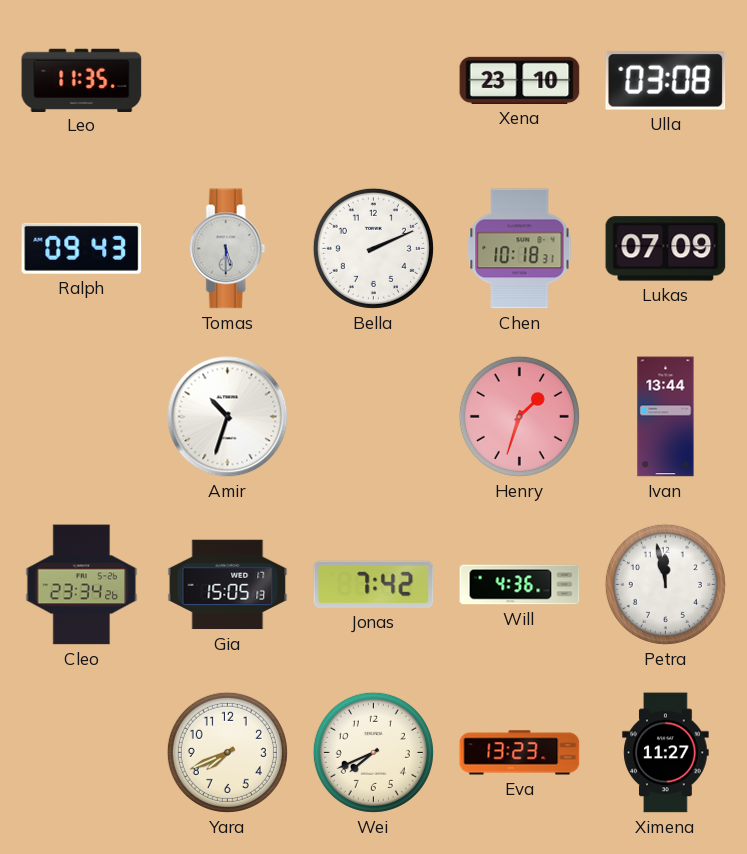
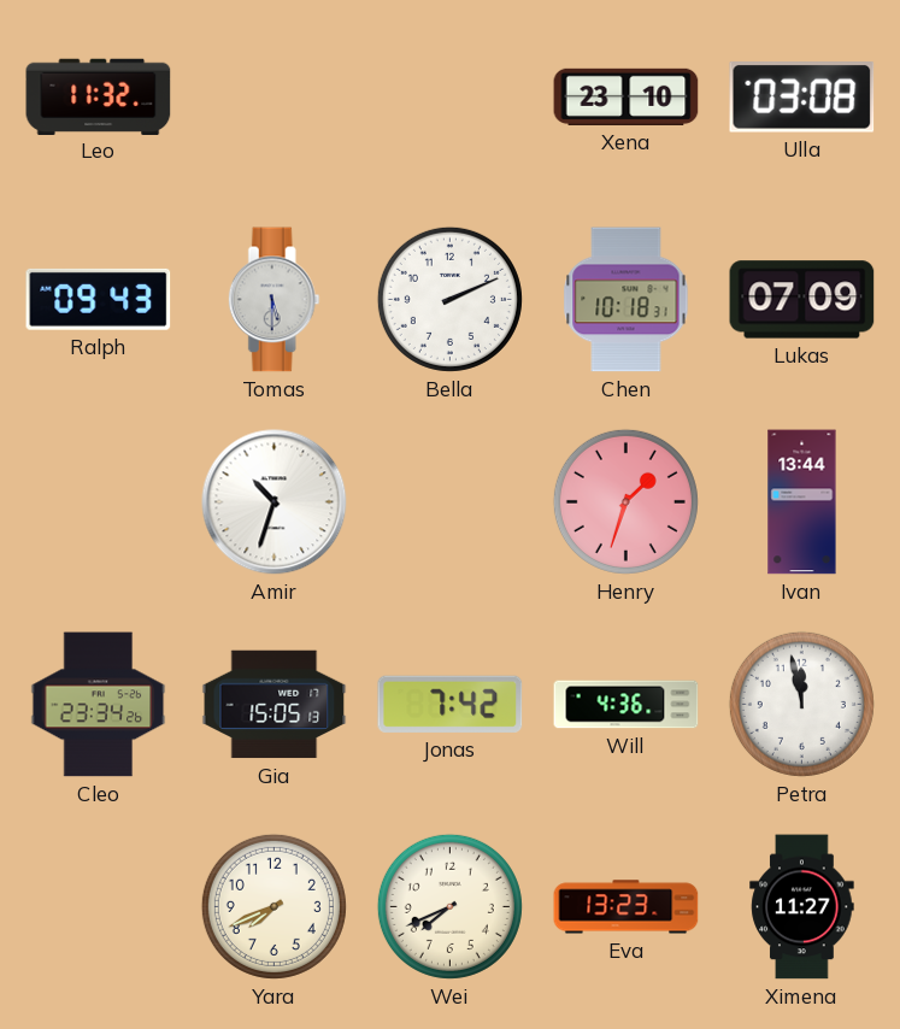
Leo: 11:35 -> 11:32 (99, 96)
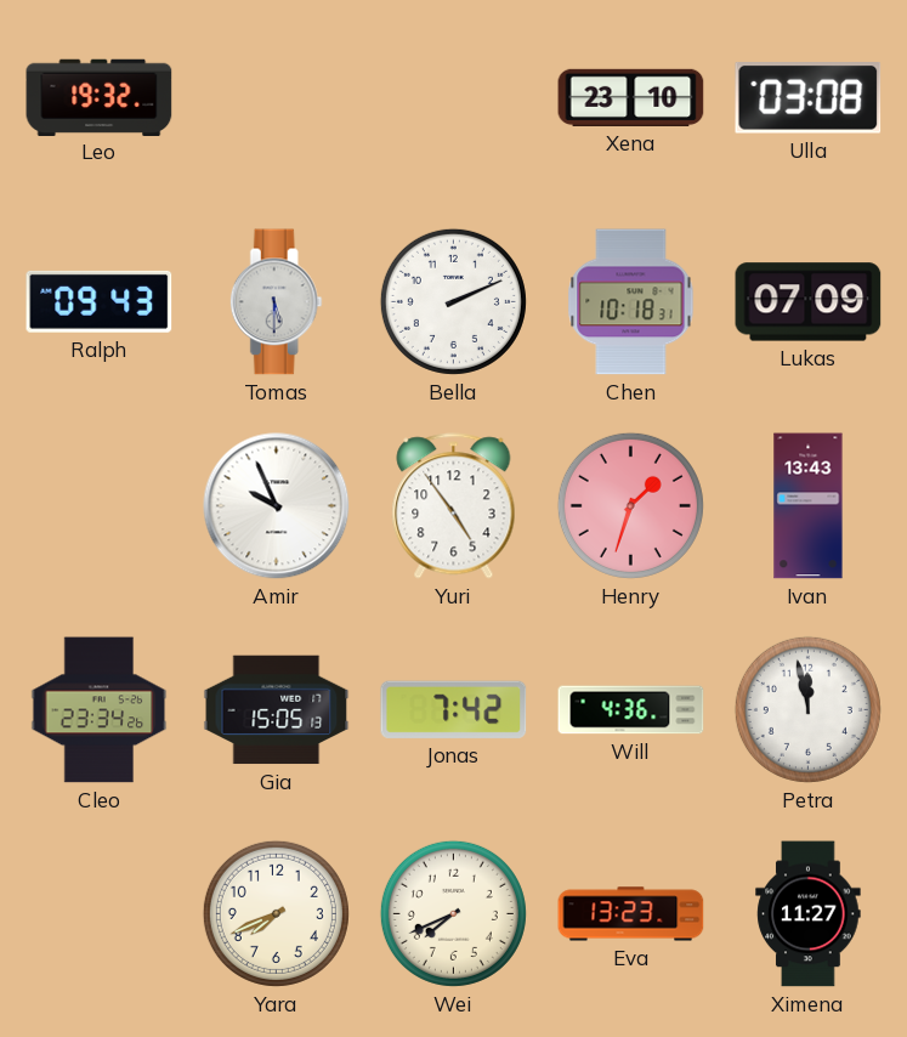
Leo: 11:32 -> 19:32 (100, 97)
Amir: 10:33 -> 9:56 (277, 506)
Yuri: none -> 4:54 (454, 506)
Ivan: 13:44 -> 13:43 (809, 506)
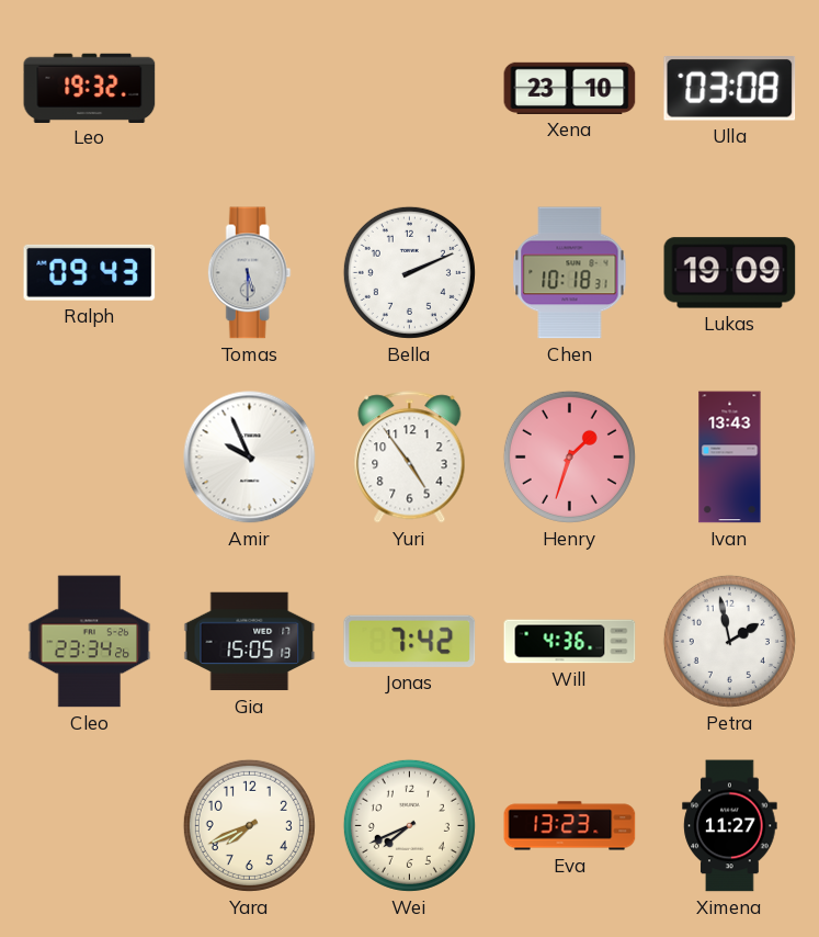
Lukas: 07:09 -> 19:09 (730, 273)
Petra: 11:58 -> 1:58 (729, 641)
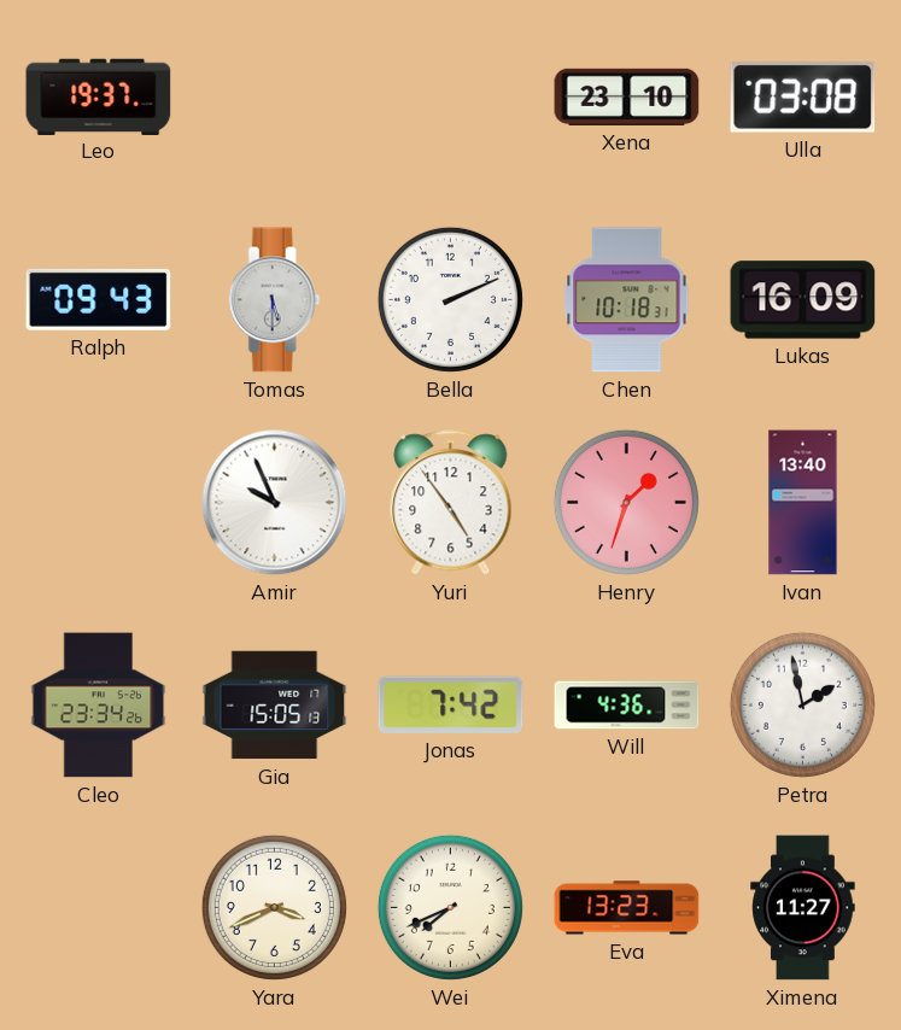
Leo: 19:32 -> 19:37 (99, 96)
Lukas: 19:09 -> 16:09 (803, 300)
Ivan: 13:43 -> 13:40 (803, 503)
Yara: 7:41 -> 3:41 (274, 907)
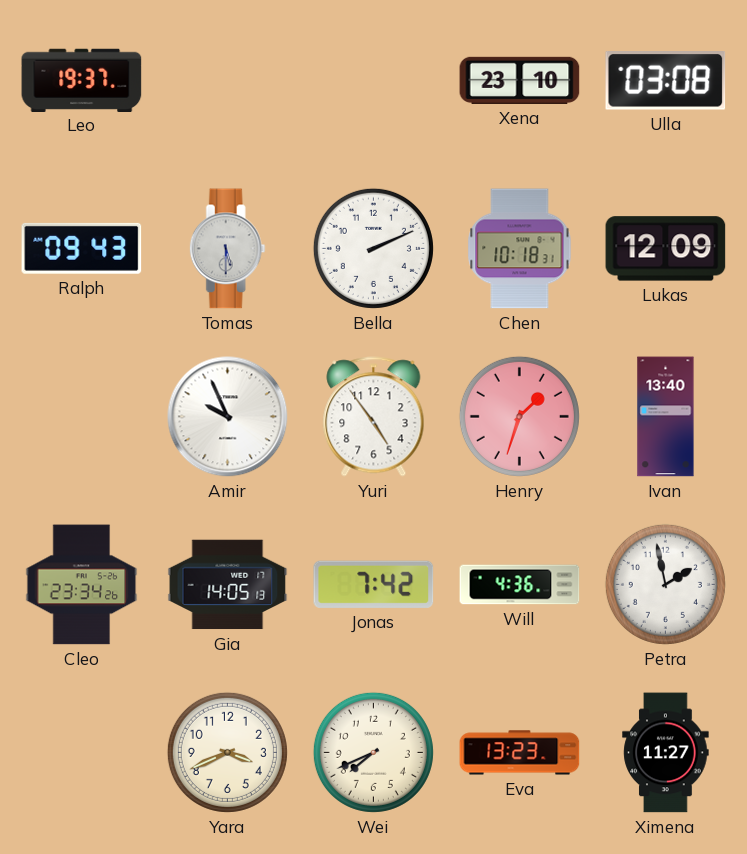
Lukas: 16:09 -> 12:09 (666, 249)
Gia: 15:05 -> 14:05 (228, 585)
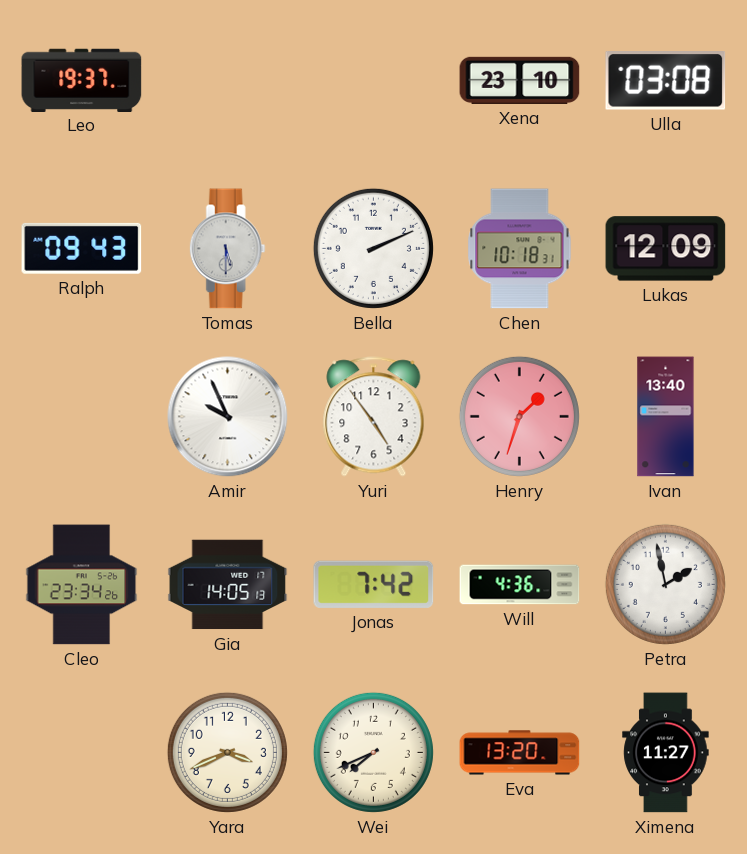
Eva: 13:23 -> 13:20 (520, 753)
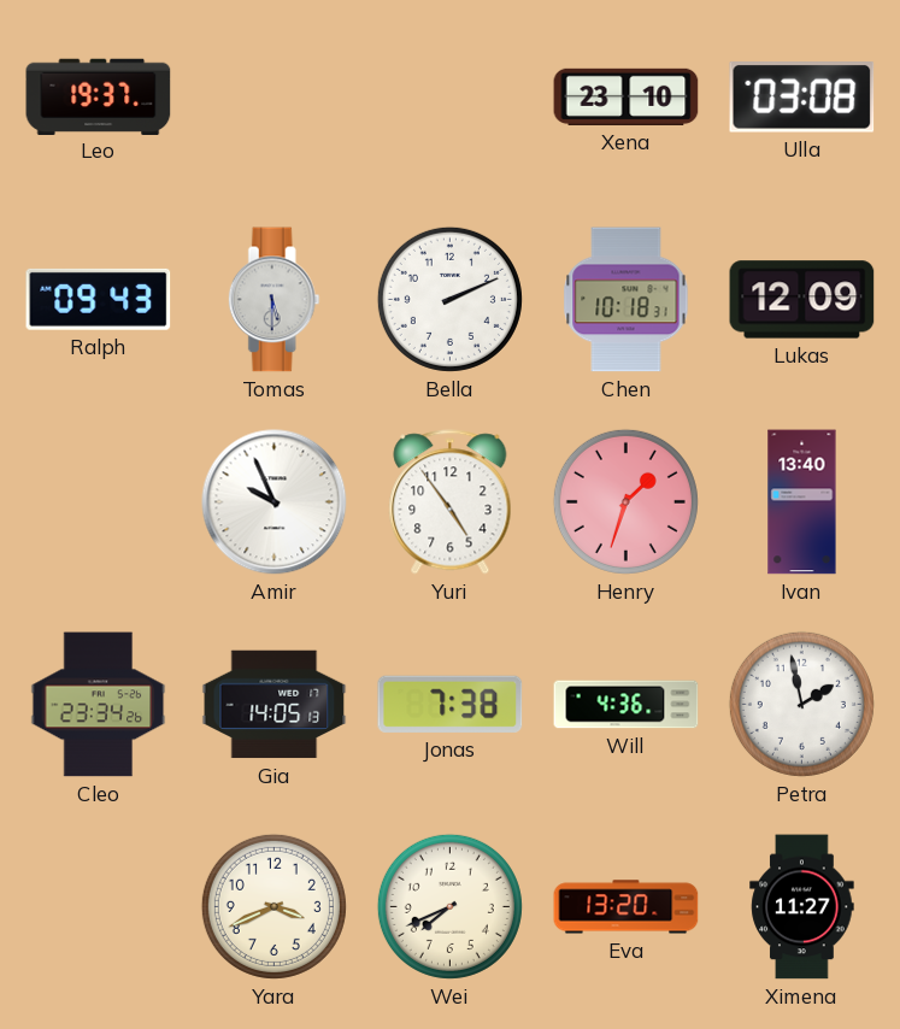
Jonas: 7:42 -> 7:38 (451, 704)
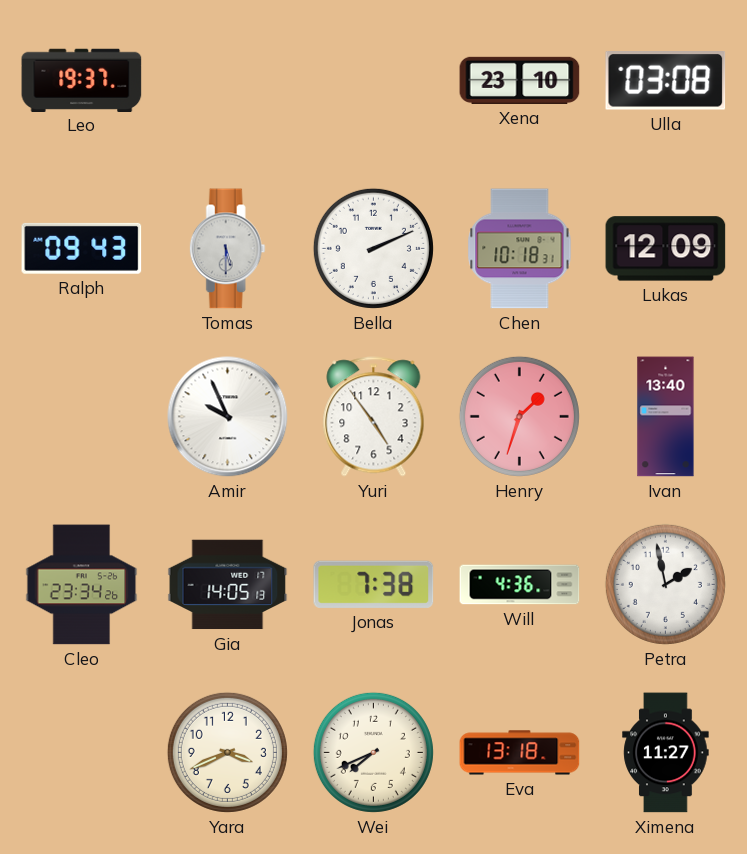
Eva: 13:20 -> 13:18 (520, 753)
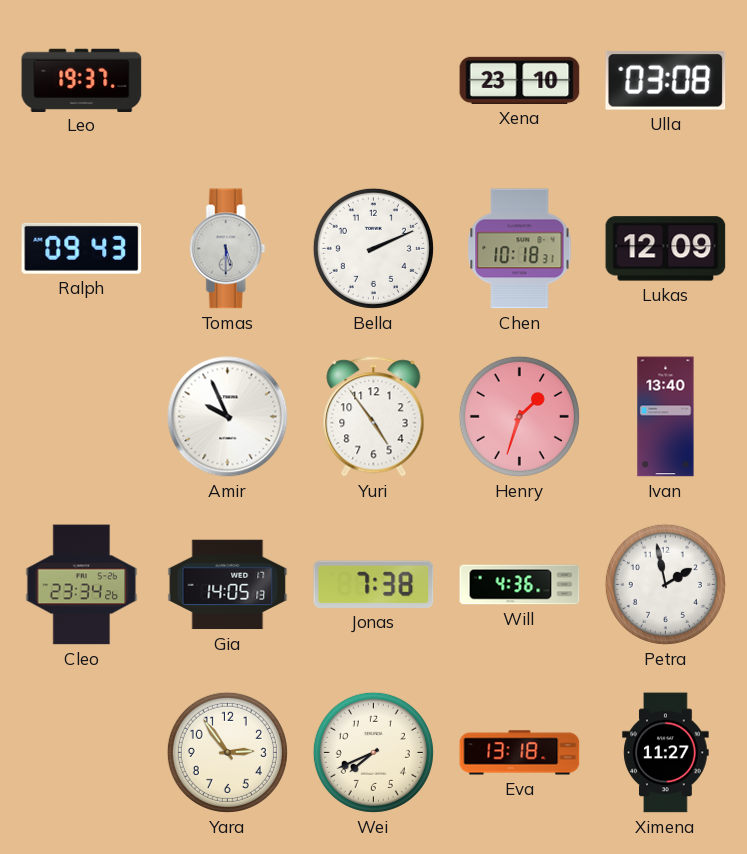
Yara: 3:41 -> 2:54 (227, 752)
